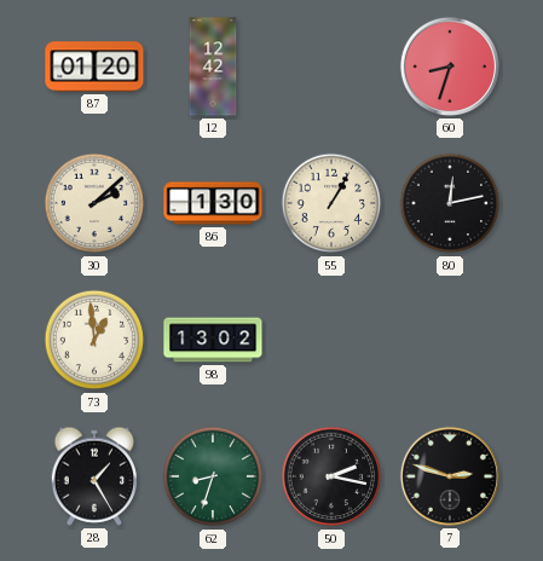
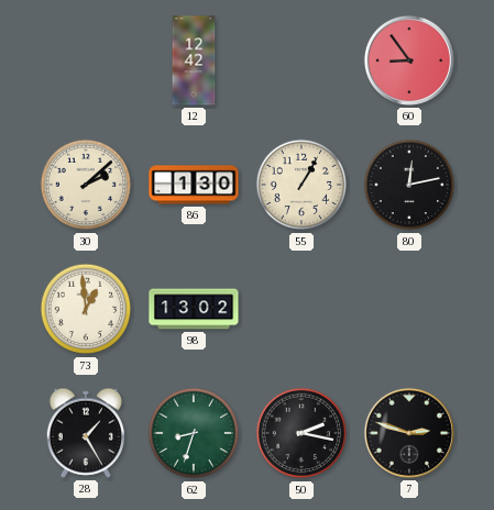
87: 01:20 -> none (94, 66)
60: 8:33 -> 8:54 (409, 60)
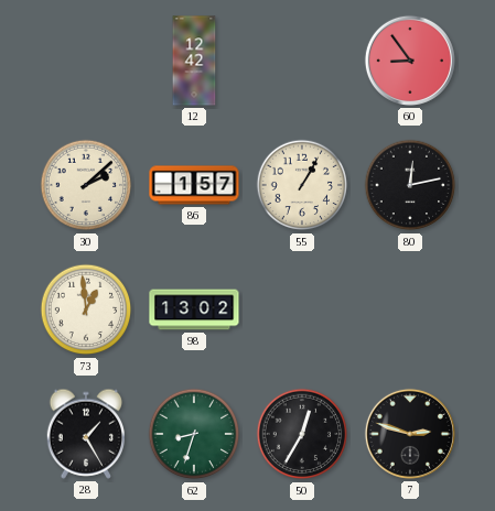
86: 1:30 -> 1:57 (194, 185)
50: 2:17 -> 12:35 (302, 434)
